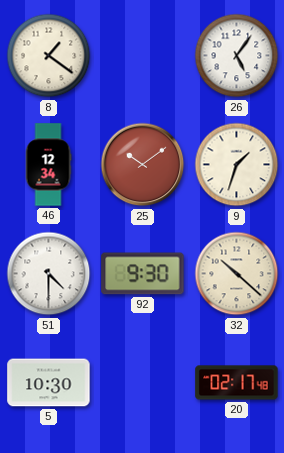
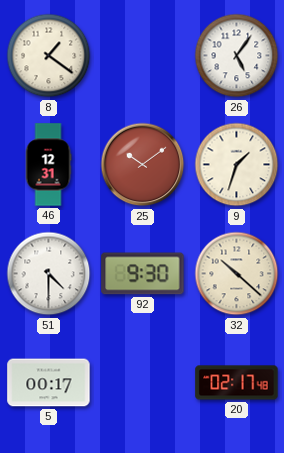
46: 12:34 -> 12:31 (48, 165)
5: 10:30 -> 00:17 (49, 383)
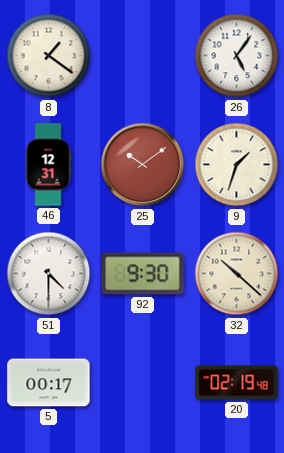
20: 02:17 -> 02:19 (237, 383)
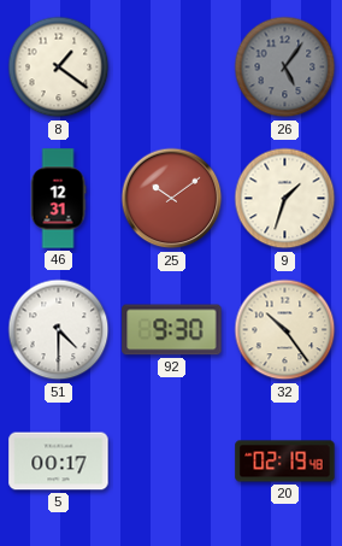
26 dial: white -> grey (285, 67)
32: 10:22 -> 10:24 (285, 330)
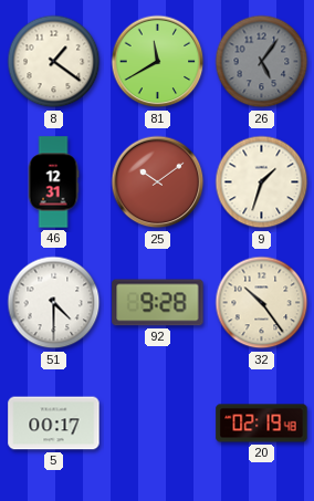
81: none -> 11:40 (158, 62)
92: 9:30 -> 9:28 (158, 303)
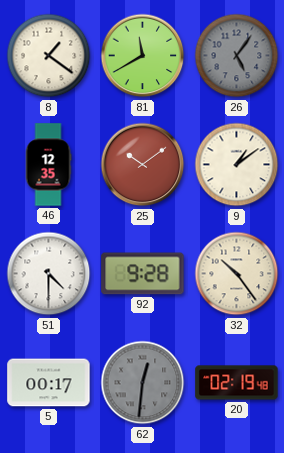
46: 12:31 -> 12:35 (48, 165)
9: 1:33 -> 1:09 (237, 165)
62: none -> 12:31 (143, 383)
